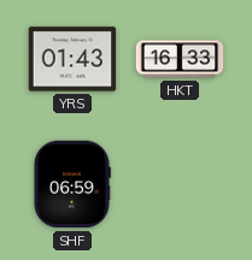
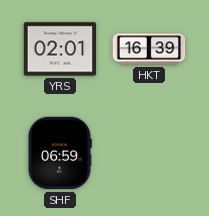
YRS: 01:43 -> 02:01 (60, 49)
HKT: 16:33 -> 16:39 (149, 49)
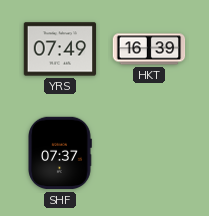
YRS: 02:01 -> 07:49 (60, 49)
SHF: 06:59 -> 07:37 (60, 153)
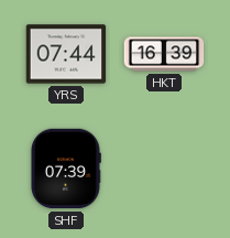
YRS: 07:49 -> 07:44 (66, 54)
SHF: 07:37 -> 07:39 (66, 169)
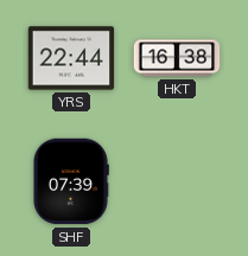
YRS: 07:44 -> 22:44 (71, 58)
HKT: 16:39 -> 16:38 (177, 58)
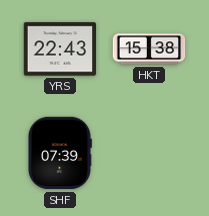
YRS: 22:44 -> 22:43 (60, 49)
HKT: 16:38 -> 15:38 (149, 49)
